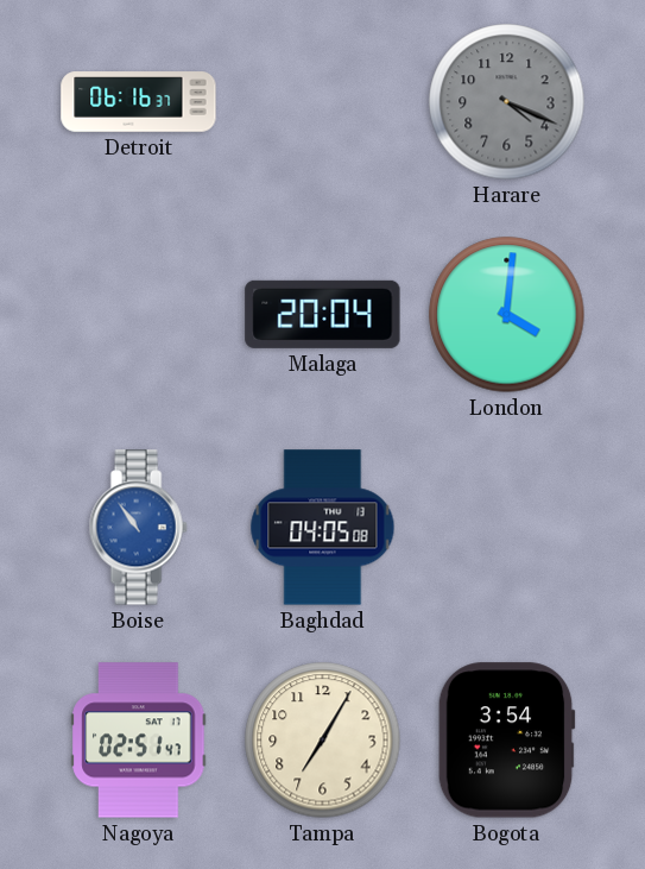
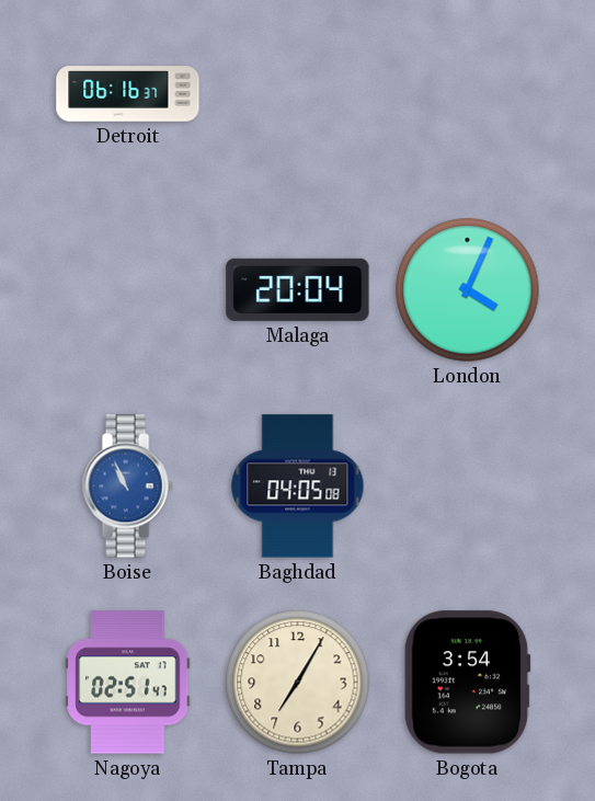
Harare: 4:19 -> none (507, 102)
London: 4:01 -> 4:04 (468, 290)
Boise: 10:54 -> 10:56 (127, 487)
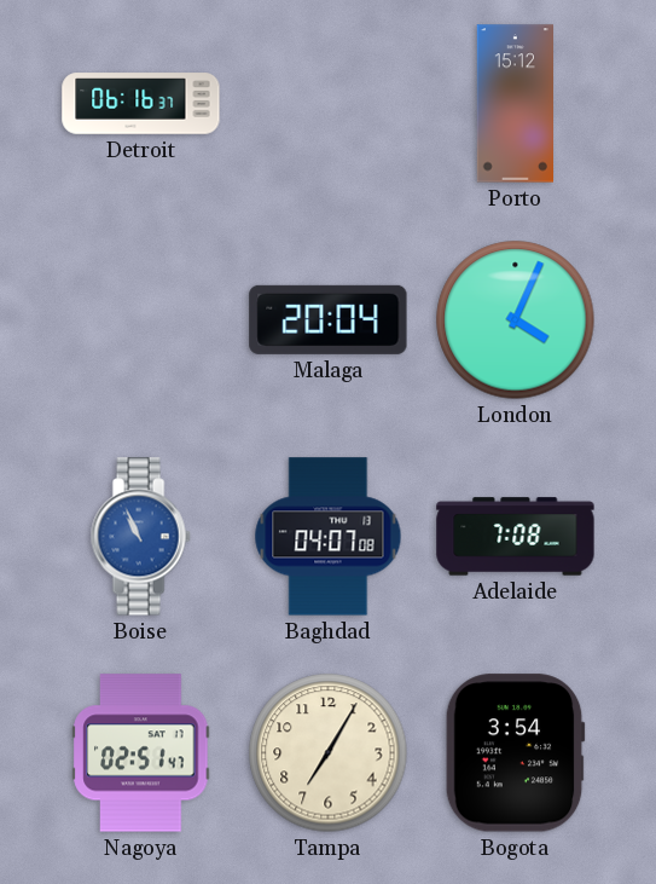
Porto: none -> 15:12 (515, 104)
Baghdad: 04:05 -> 04:07 (329, 537)
Adelaide: none -> 7:08 (516, 537)
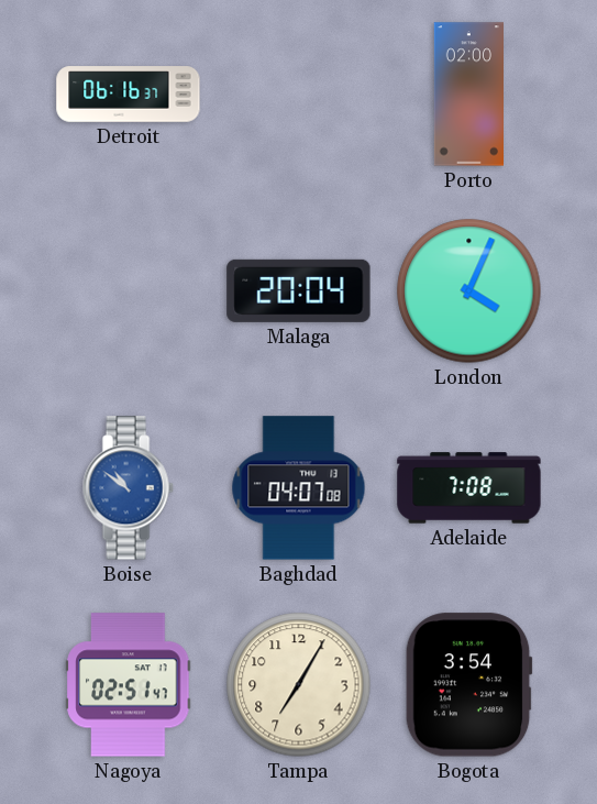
Porto: 15:12 -> 02:00 (468, 95)
Boise: 10:56 -> 10:51 (128, 488)
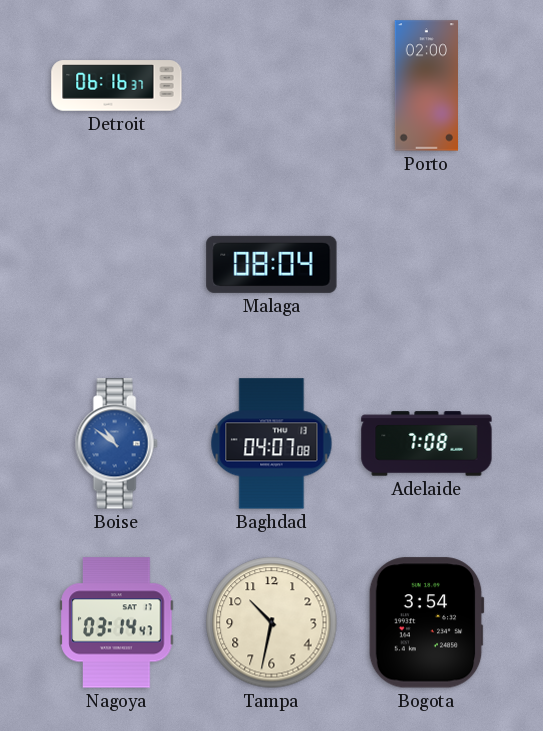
Malaga: 20:04 -> 08:04 (272, 264)
London: 4:04 -> none (469, 291)
Nagoya: 02:51 -> 03:14 (117, 623)
Tampa: 7:05 -> 10:32 (272, 623)
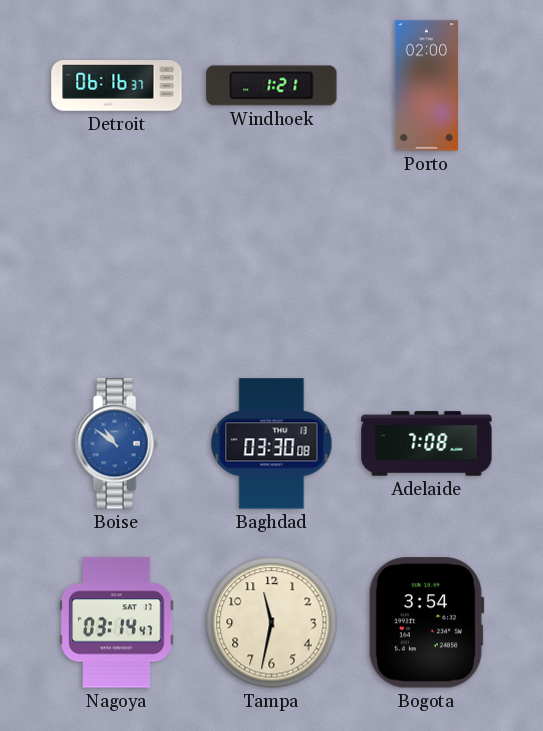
Windhoek: none -> 1:21 (272, 86)
Malaga: 08:04 -> none (272, 264)
Baghdad: 04:07 -> 03:30 (272, 444)
Tampa: 10:32 -> 11:32 (272, 623)
